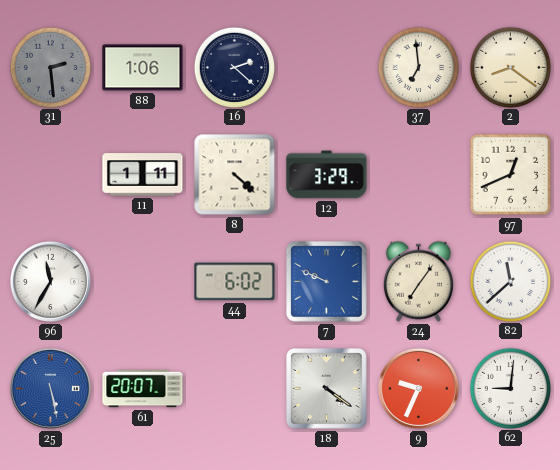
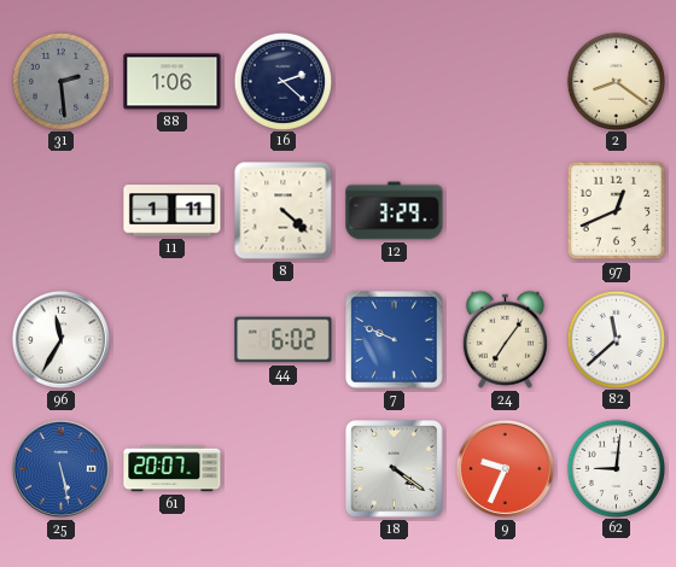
37: 6:59 -> none (418, 67)
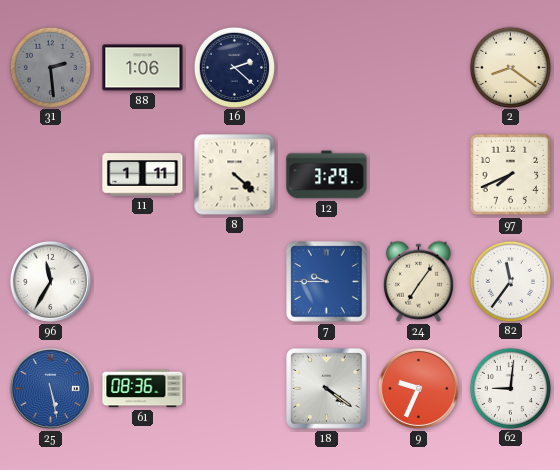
97: 12:41 -> 7:41 (511, 175)
44: 6:02 -> none (284, 340)
7: 9:49 -> 9:45 (327, 282)
82: 11:38 -> 11:36 (510, 281)
61: 20:07 -> 08:36 (143, 389)
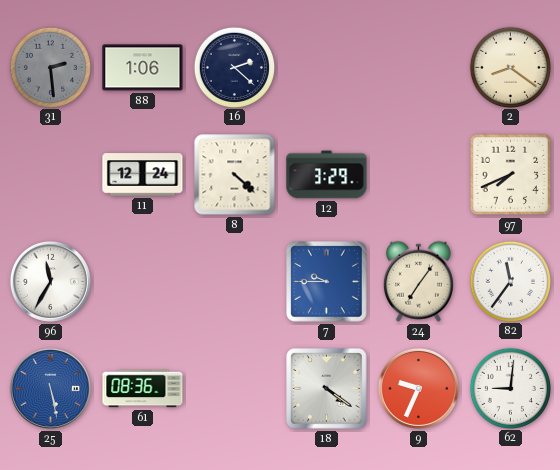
11: 1:11 -> 12:24 (143, 175)
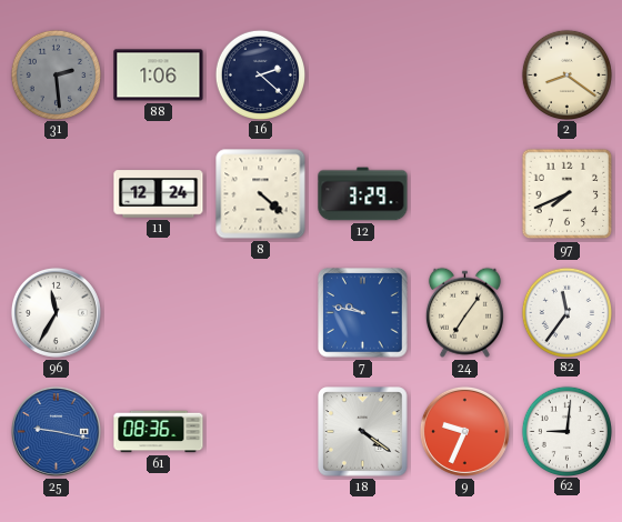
7: 9:45 -> 9:47 (363, 313)
25: 5:28 -> 9:17 (56, 431)
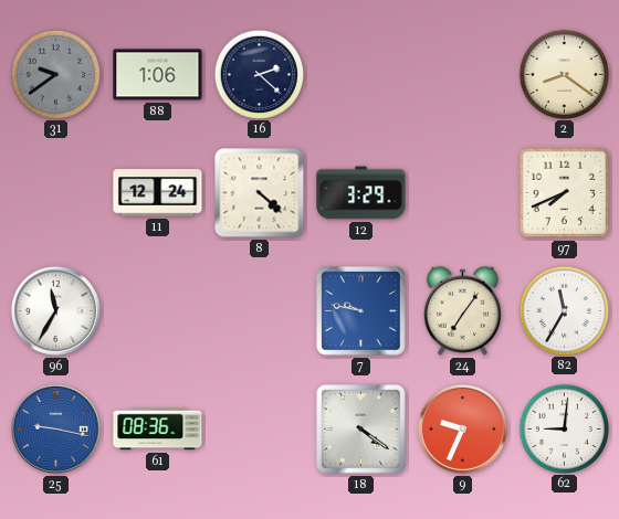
31: 2:29 -> 9:39 (55, 74)
82: 11:36 -> 11:35 (564, 310)
